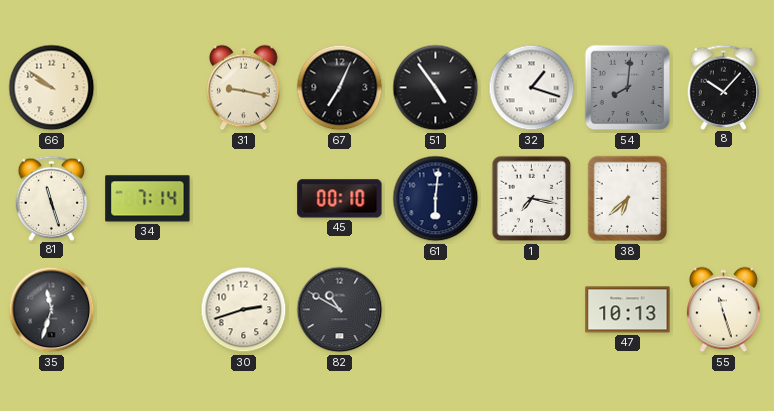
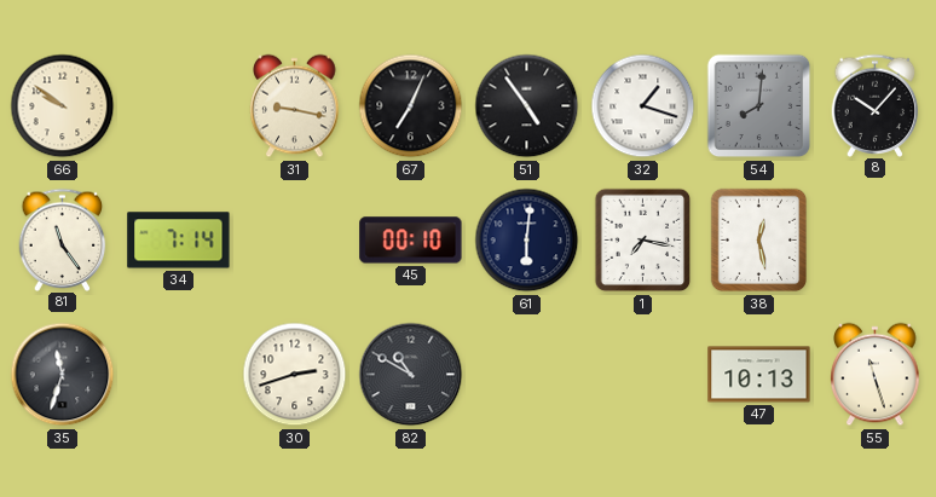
81: 11:27 -> 11:24 (63, 239)
38: 6:38 -> 12:28 (759, 241)
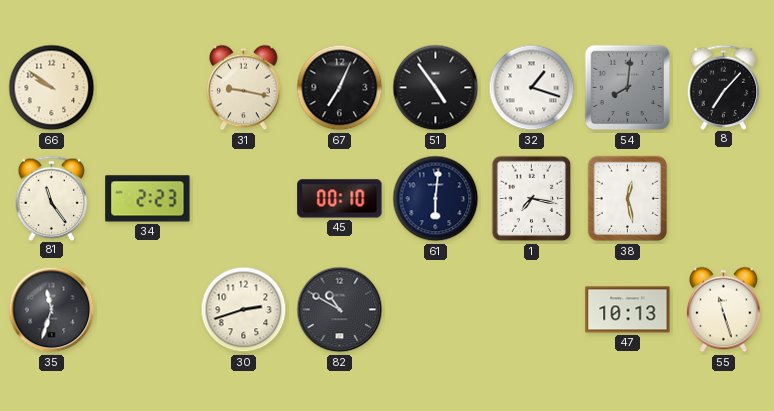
8: 10:07 -> 7:07 (724, 87)
34: 7:14 -> 2:23 (148, 199)
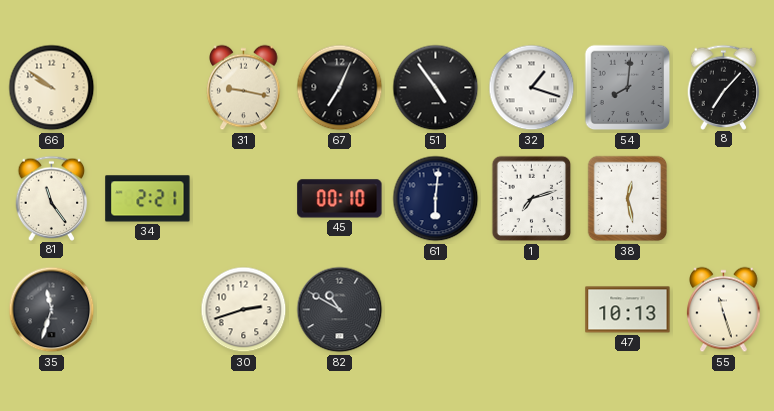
34: 2:23 -> 2:21 (148, 199)
1: 7:17 -> 7:12 (532, 199)
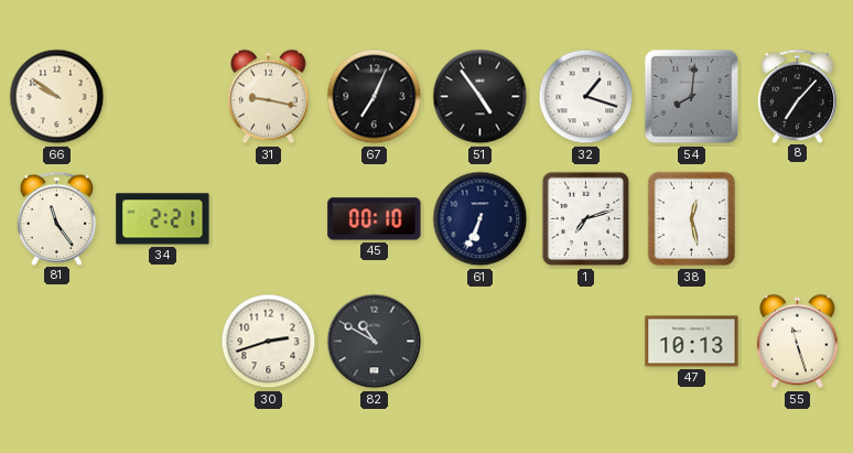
61: 6:01 -> 6:34 (481, 219)
35: 11:33 -> none (52, 310)
